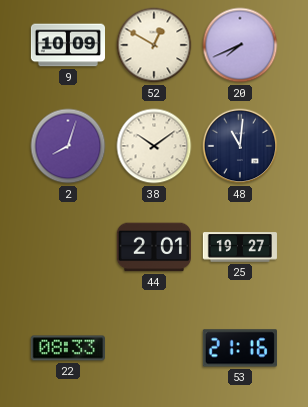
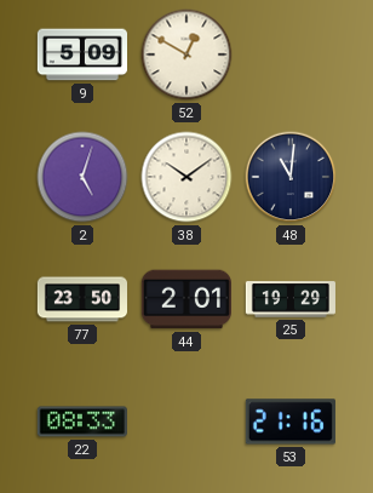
9: 10:09 -> 5:09 (81, 55)
20: 7:41 -> none (240, 45)
2: 8:03 -> 5:03 (82, 177)
77: none -> 23:50 (81, 299)
25: 19:27 -> 19:29 (291, 299)
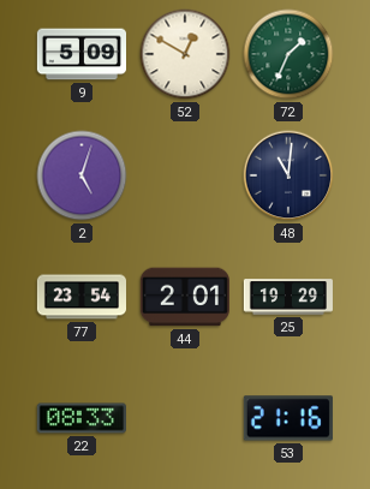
72: none -> 1:34 (288, 54)
38: 10:09 -> none (187, 177)
77: 23:50 -> 23:54 (80, 297)
